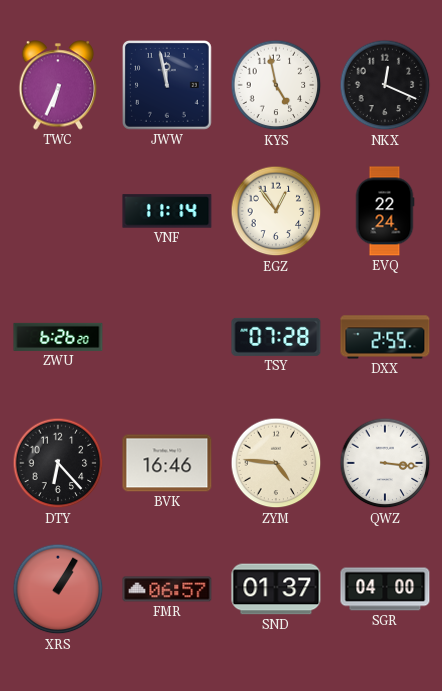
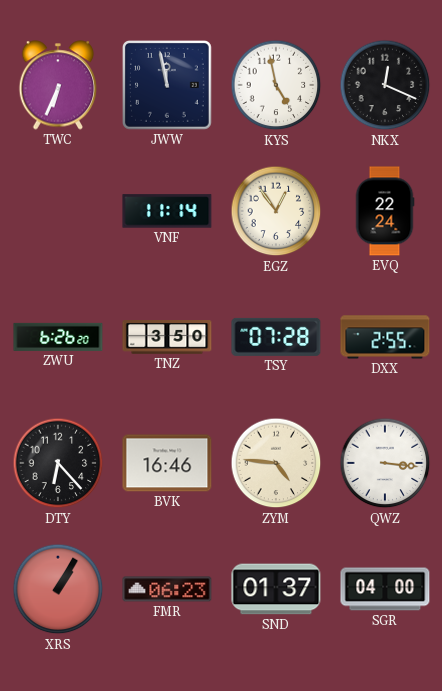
TNZ: none -> 3:50 (167, 337)
FMR: 06:57 -> 06:23 (167, 589)
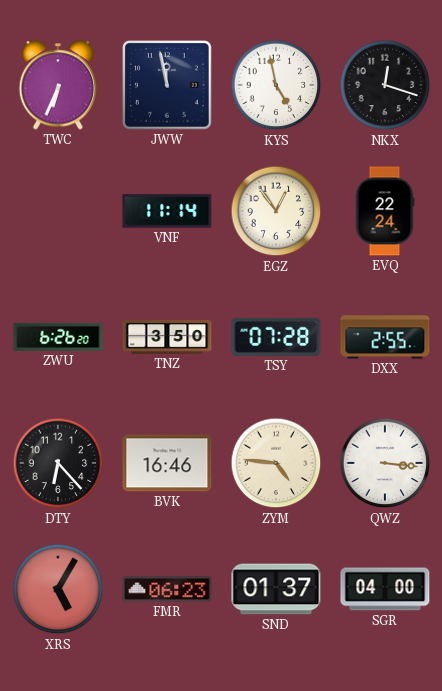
NKX: 12:19 -> 12:18 (385, 85)
XRS: 1:05 -> 5:05 (58, 589)
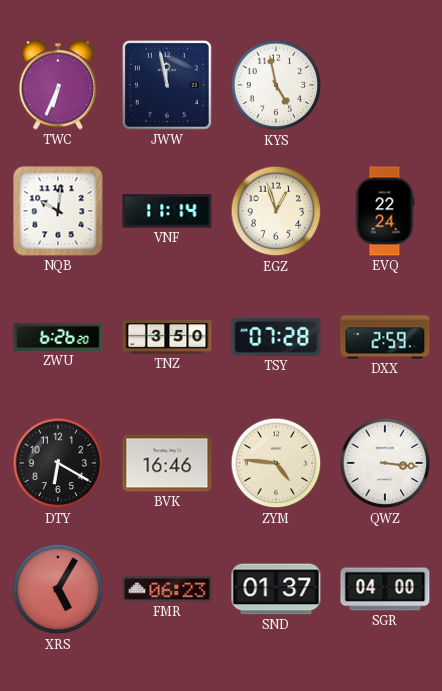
NKX: 12:18 -> none (385, 85)
NQB: none -> 10:01 (58, 211)
EGZ: 12:54 -> 12:57 (276, 211)
DXX: 2:55 -> 2:59 (385, 337)
DTY: 6:23 -> 6:20 (58, 463)
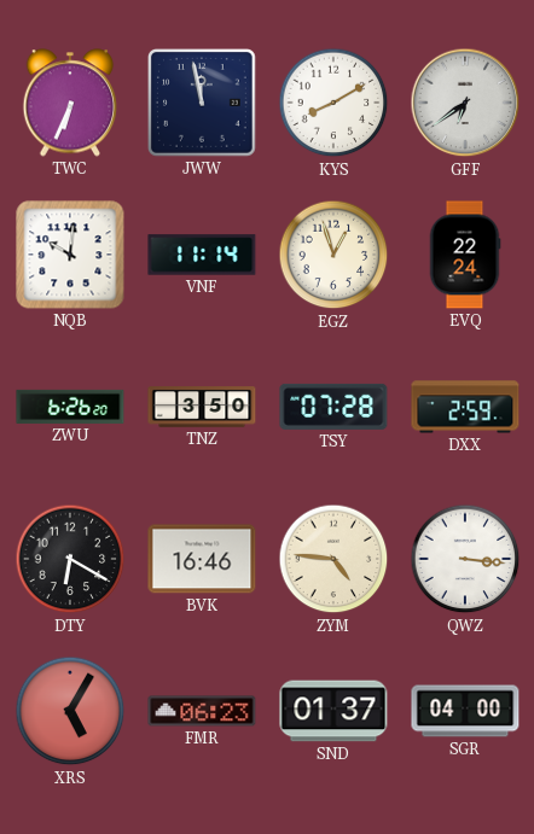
KYS: 4:58 -> 8:10 (333, 103)
GFF: none -> 6:39 (465, 103)
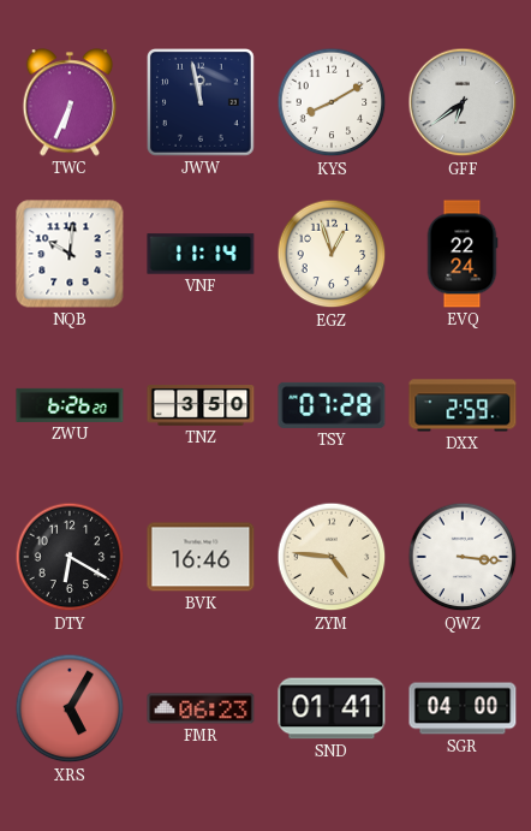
SND: 01:37 -> 01:41 (332, 708)
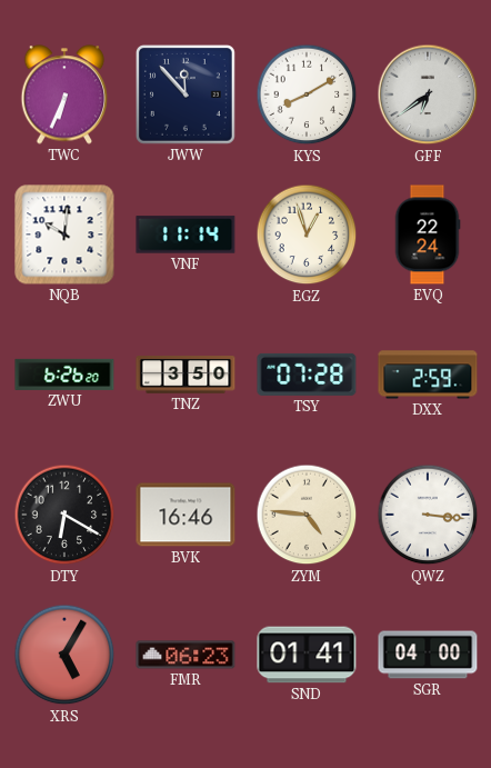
JWW: 11:58 -> 11:53 (187, 96)
